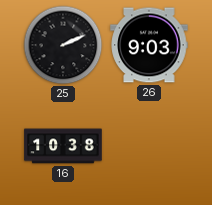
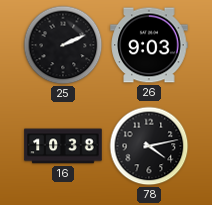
78: none -> 4:13 (149, 146)
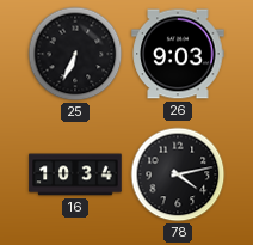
25: 2:11 -> 6:34 (75, 54)
16: 10:38 -> 10:34 (75, 174)
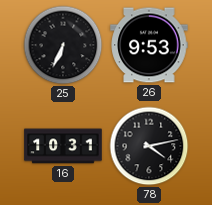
26: 9:03 -> 9:53 (149, 45)
16: 10:34 -> 10:31 (63, 146)
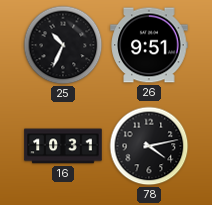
25: 6:34 -> 10:34 (63, 45)
26: 9:53 -> 9:51 (149, 45)
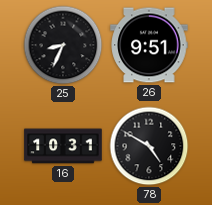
25: 10:34 -> 8:34 (63, 45)
78: 4:13 -> 4:50 (149, 146)
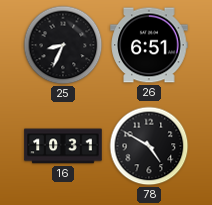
26: 9:51 -> 6:51 (149, 45)
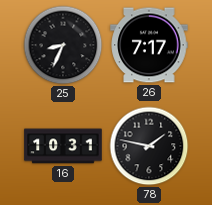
26: 6:51 -> 7:17 (149, 45)
78: 4:50 -> 1:47 (149, 146)
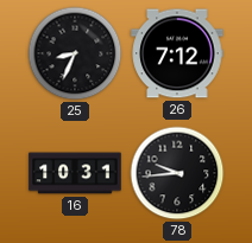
26: 7:17 -> 7:12 (177, 53)
78: 1:47 -> 9:44 (177, 173)
